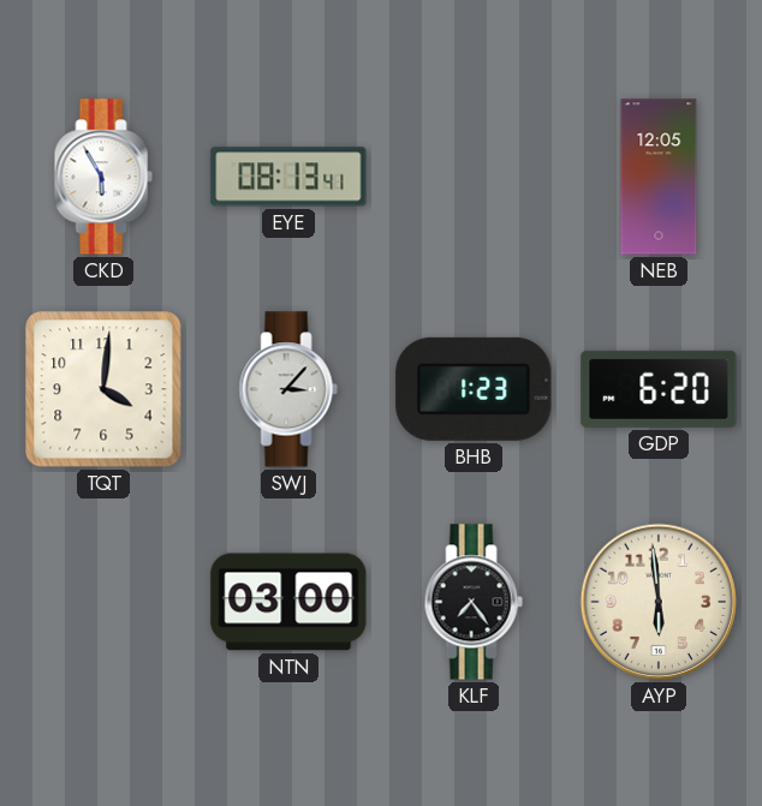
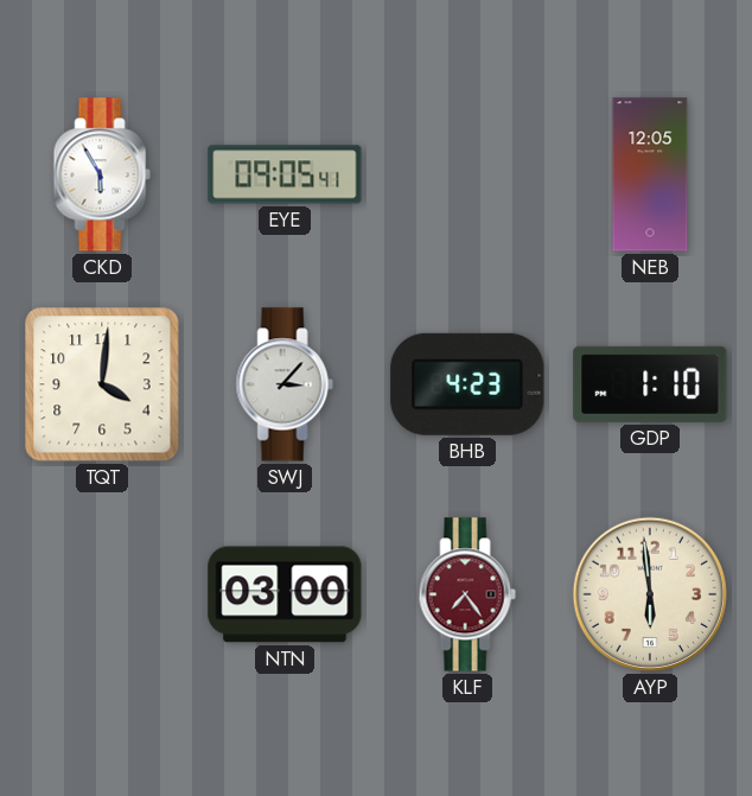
EYE: 08:13 -> 09:05 (285, 174)
BHB: 1:23 -> 4:23 (467, 384)
GDP: 6:20 -> 1:10 (650, 384)
KLF dial: black -> burgundy (467, 594)
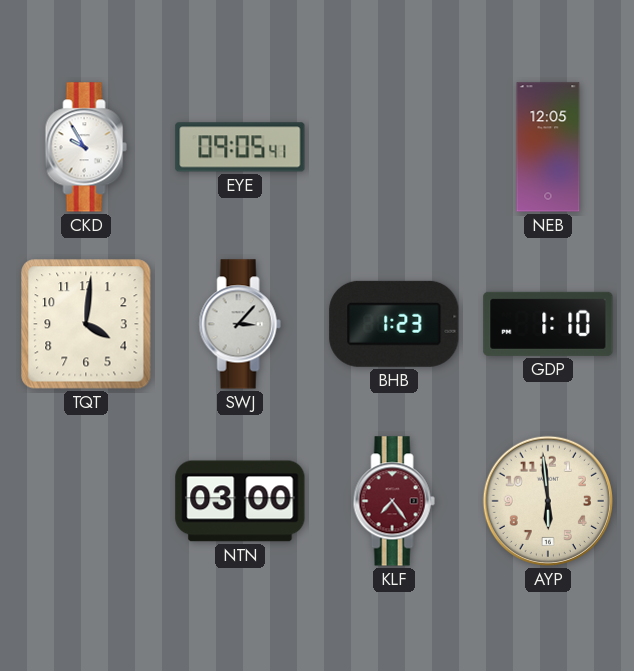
CKD: 5:55 -> 9:55 (86, 147)
BHB: 4:23 -> 1:23 (394, 324)
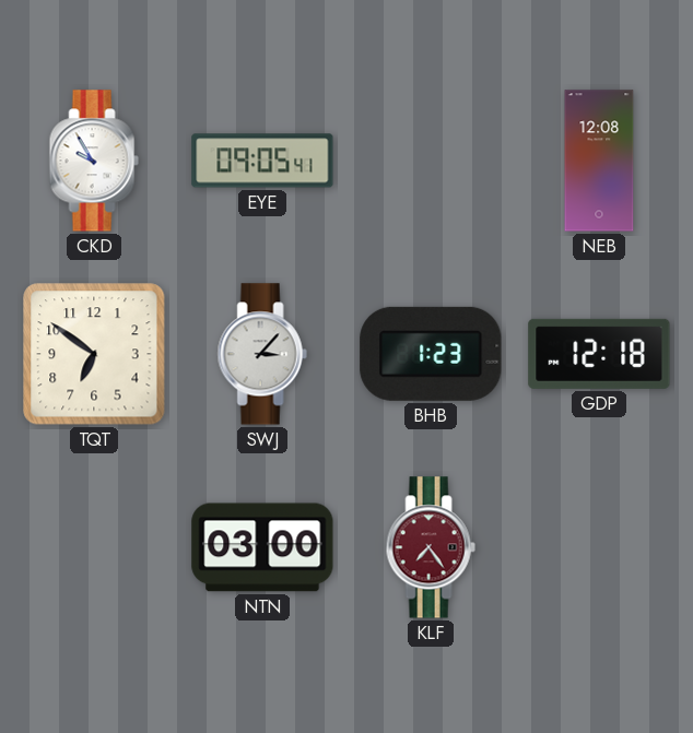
NEB: 12:05 -> 12:08 (599, 161)
TQT: 4:01 -> 6:51 (94, 354)
GDP: 1:10 -> 12:18 (599, 354)
AYP: 5:59 -> none (548, 501)
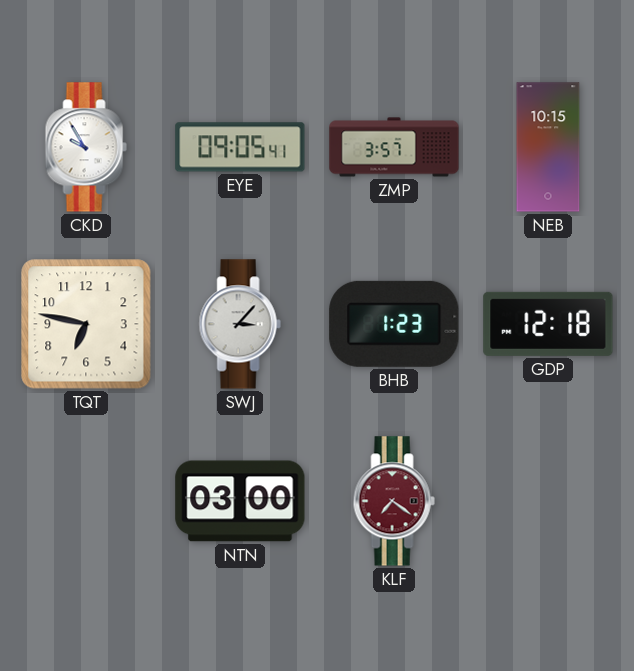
ZMP: none -> 3:57 (394, 147)
NEB: 12:08 -> 10:15 (548, 147)
TQT: 6:51 -> 6:47 (86, 324)
KLF: 7:24 -> 7:21 (394, 501)
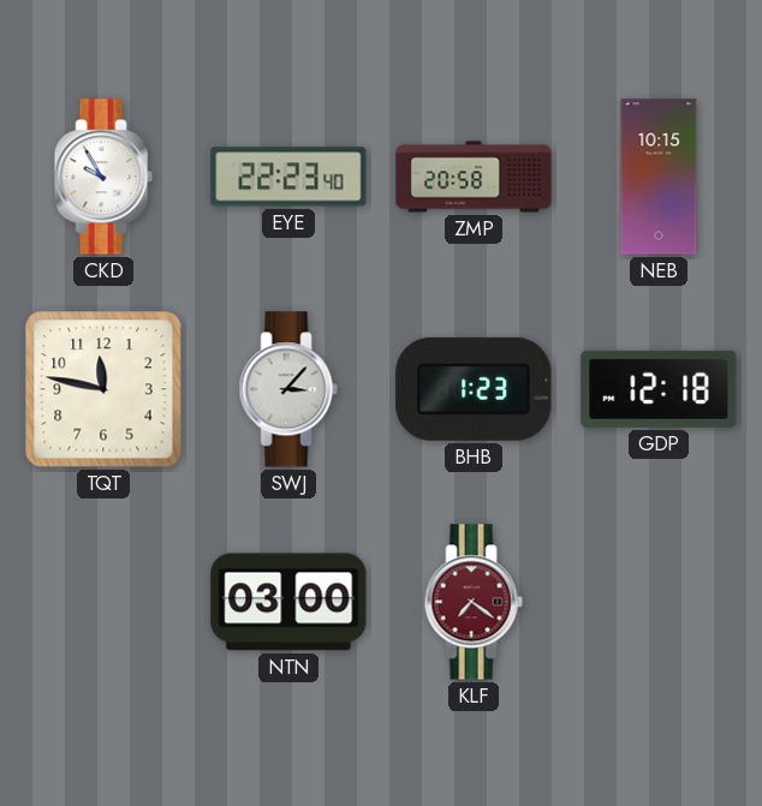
EYE: 09:05 -> 22:23 (288, 177)
ZMP: 3:57 -> 20:58 (474, 177)
TQT: 6:47 -> 11:47 (103, 389)
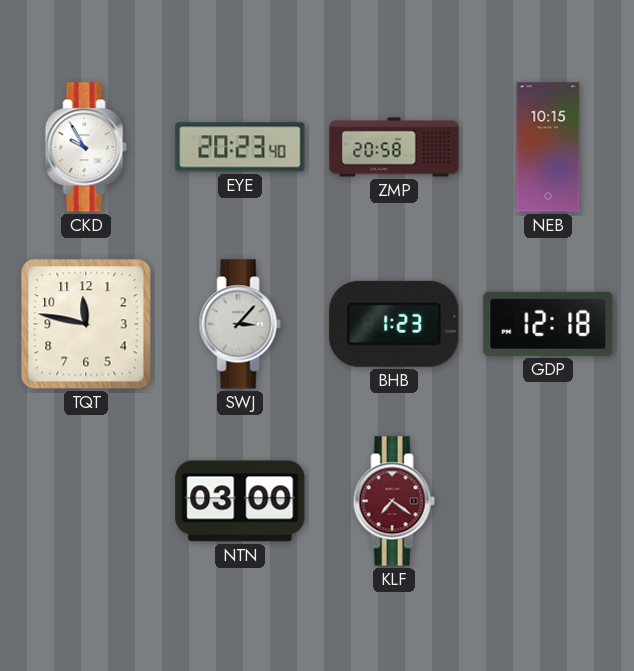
EYE: 22:23 -> 20:23 (240, 147)
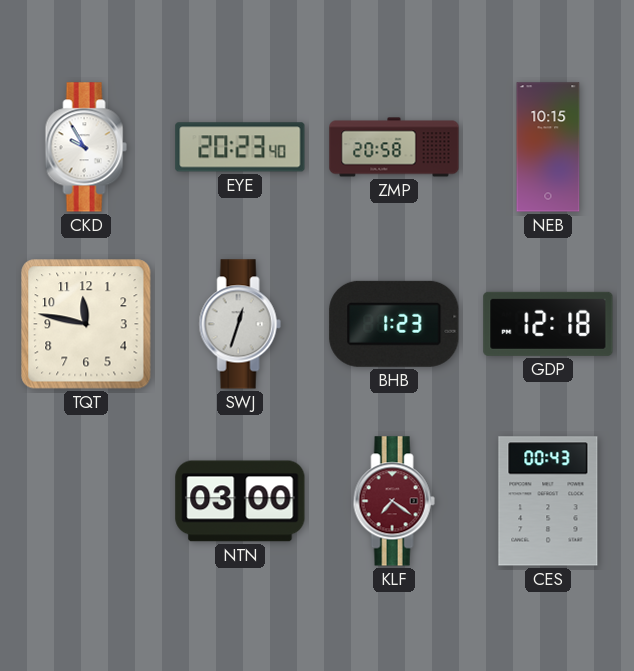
SWJ: 3:07 -> 12:33 (240, 324)
CES: none -> 00:43 (548, 501)
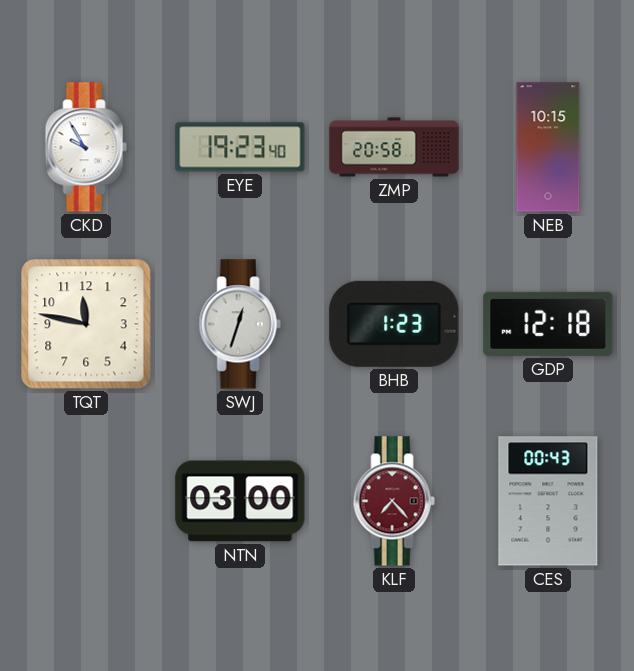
EYE: 20:23 -> 19:23 (240, 147)
KLF: 7:21 -> 7:23 (394, 501)
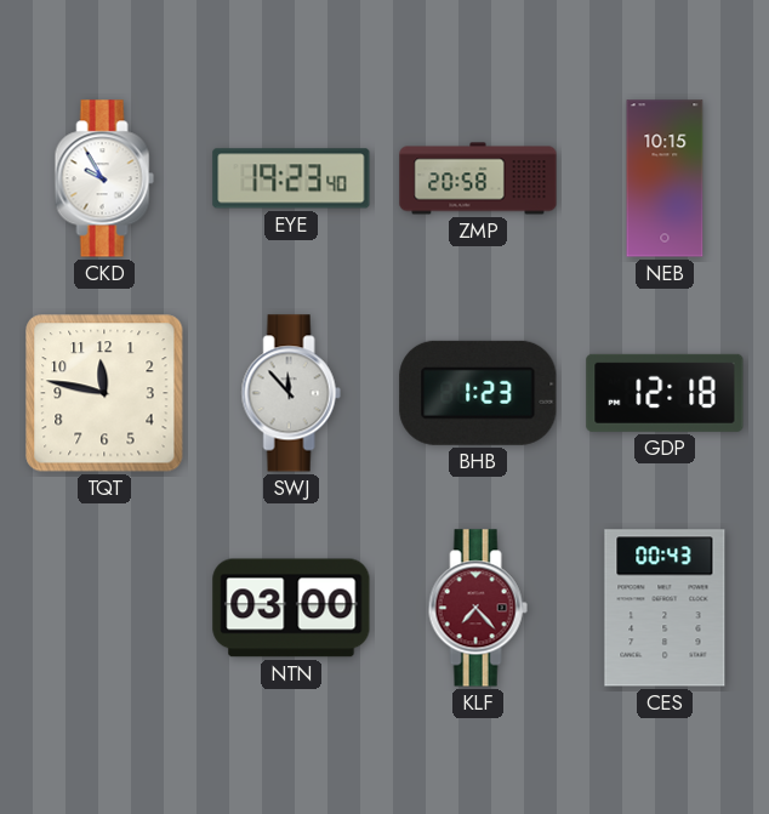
SWJ: 12:33 -> 11:53 (291, 393)
